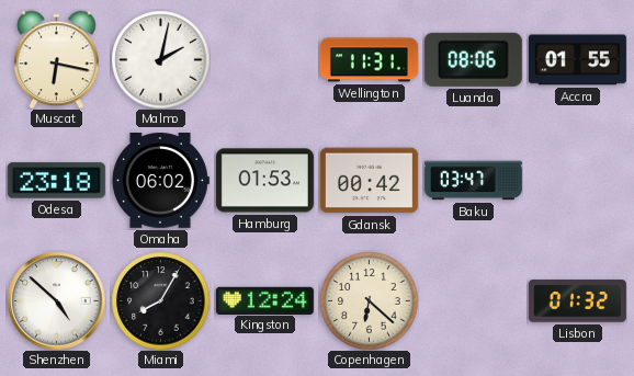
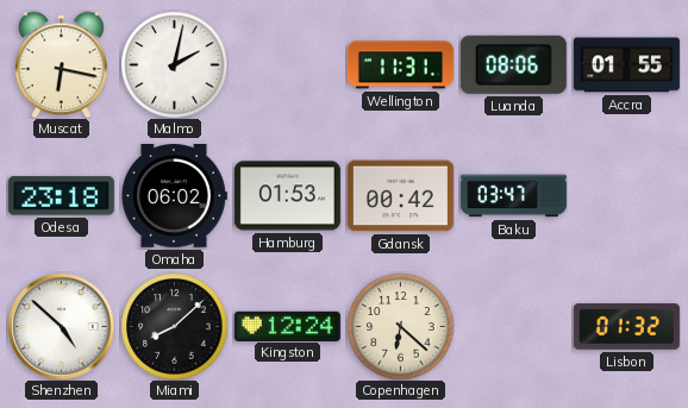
Miami: 8:05 -> 8:08 (174, 326)
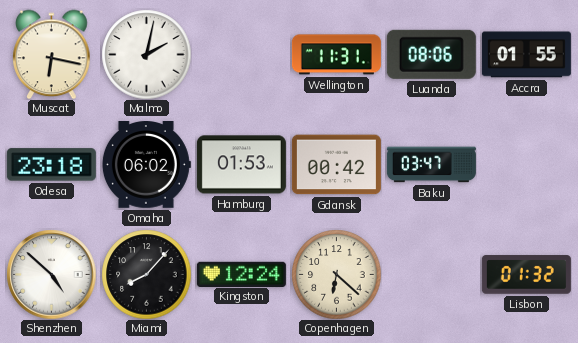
Miami: 8:08 -> 8:07 (146, 274)
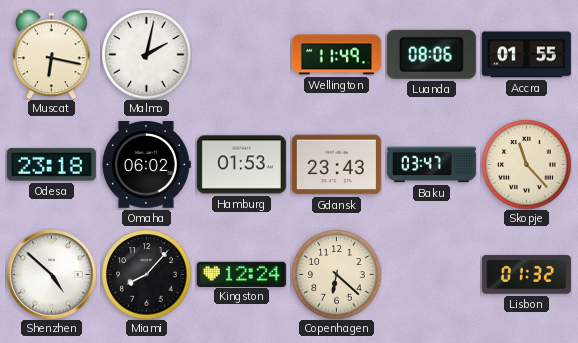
Wellington: 11:31 -> 11:49 (336, 55)
Gdansk: 00:42 -> 23:43 (336, 165)
Skopje: none -> 11:23 (526, 164)
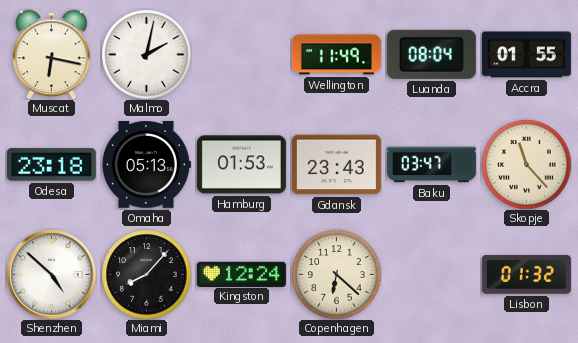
Luanda: 08:06 -> 08:04 (431, 54)
Omaha: 06:02 -> 05:13 (146, 165)
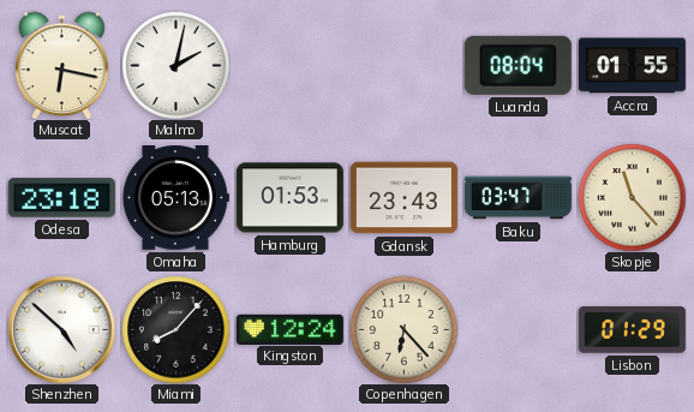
Wellington: 11:49 -> none (336, 55)
Copenhagen: 6:22 -> 6:23 (403, 329)
Lisbon: 01:32 -> 01:29 (632, 330)
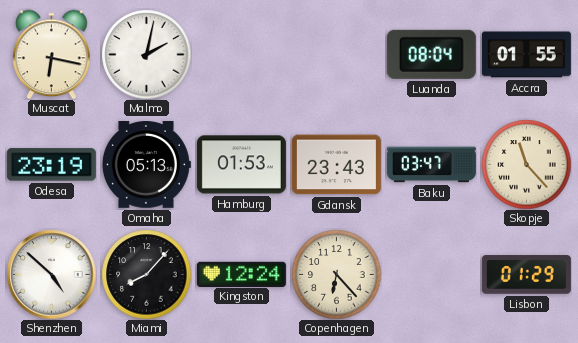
Odesa: 23:18 -> 23:19 (51, 165)
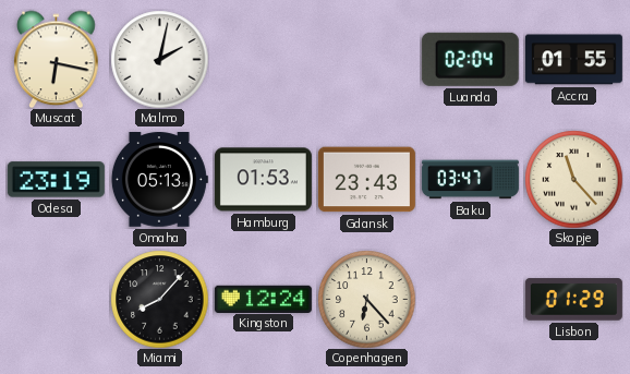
Luanda: 08:04 -> 02:04 (470, 59)
Shenzhen: 4:52 -> none (51, 274)
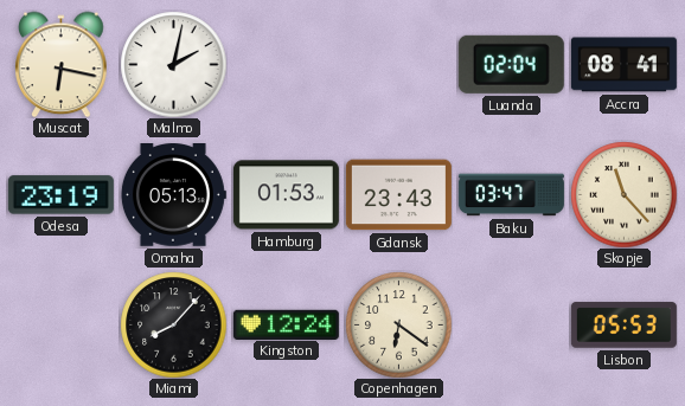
Accra: 01:55 -> 08:41 (623, 65)
Copenhagen: 6:23 -> 6:21 (398, 324)
Lisbon: 01:29 -> 05:53 (623, 326)
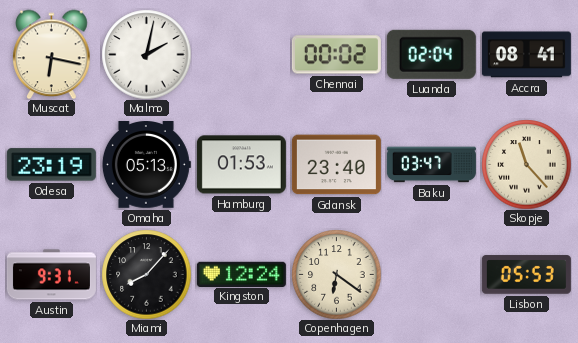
Chennai: none -> 00:02 (336, 55)
Gdansk: 23:43 -> 23:40 (336, 165)
Austin: none -> 9:31 (51, 275)
